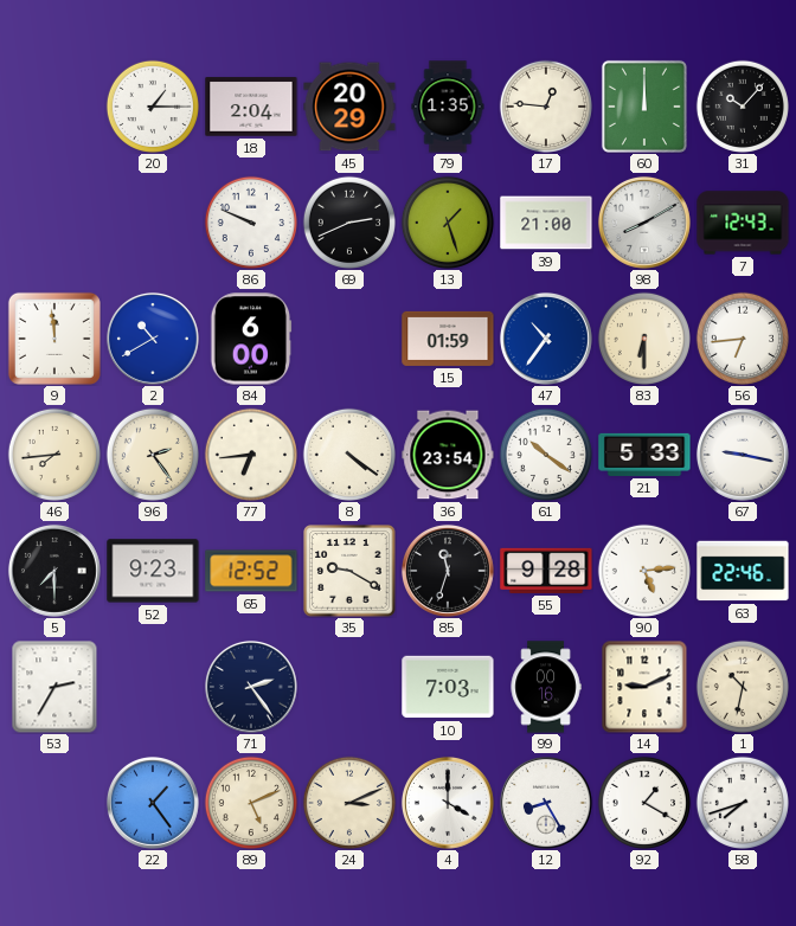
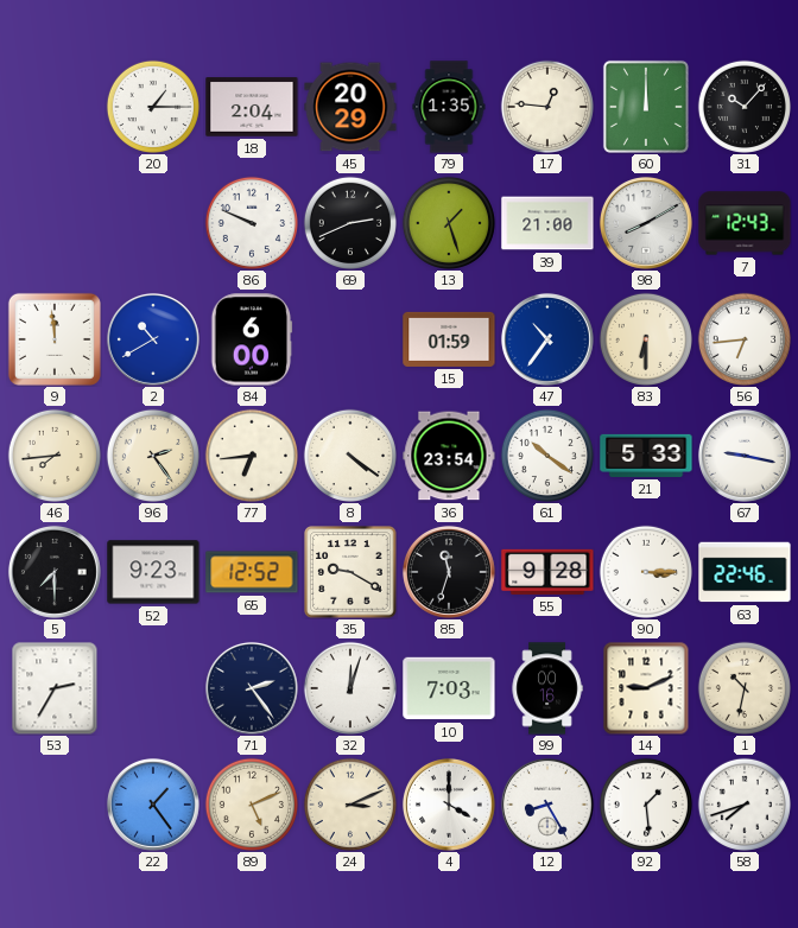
90: 5:14 -> 3:15 (646, 572)
32: none -> 12:03 (350, 688)
92: 1:20 -> 1:29 (646, 805)
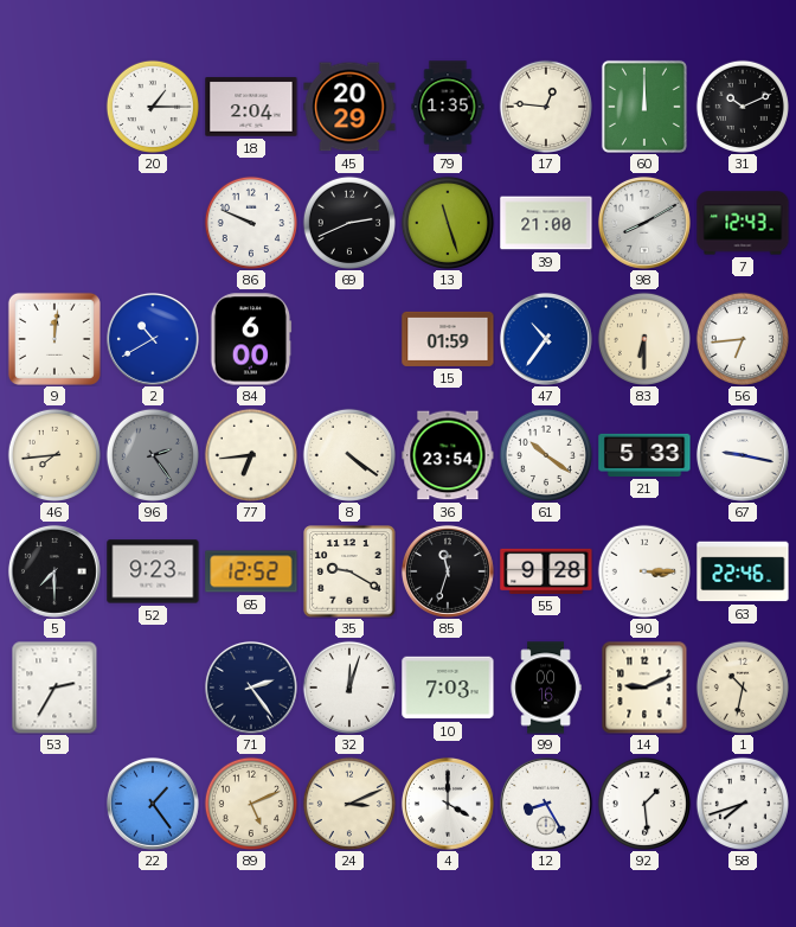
31: 10:07 -> 10:11 (743, 107)
13: 1:27 -> 11:27 (448, 223)
9: 11:59 -> 12:01 (54, 339)
96 dial: cream -> grey (153, 455)
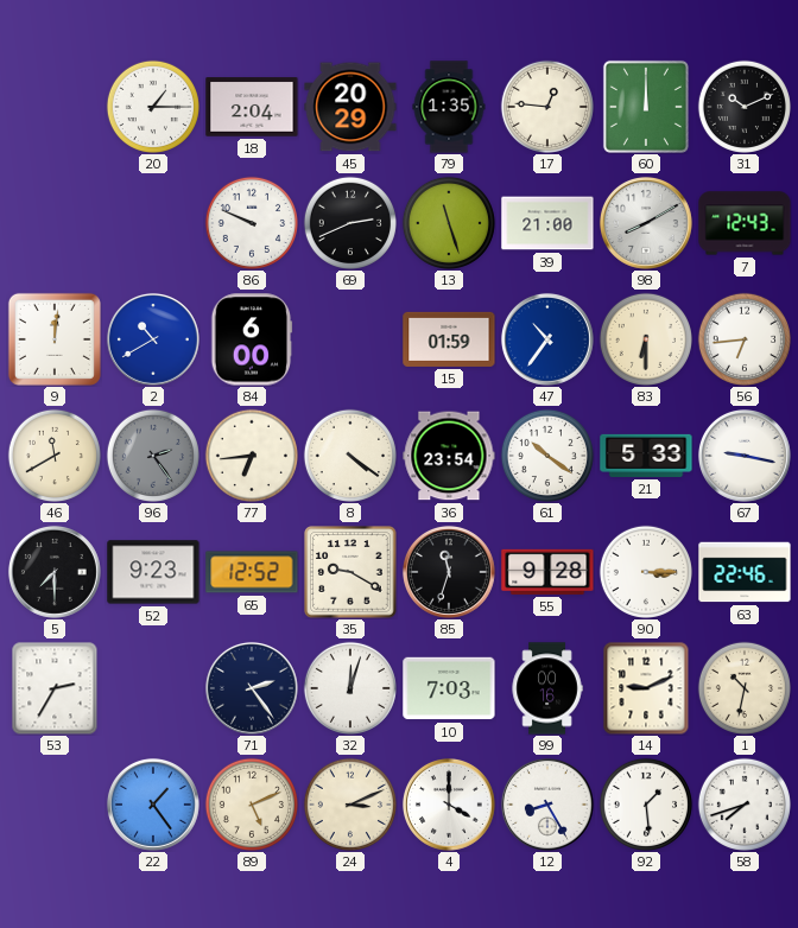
46: 7:44 -> 11:40 (55, 456)
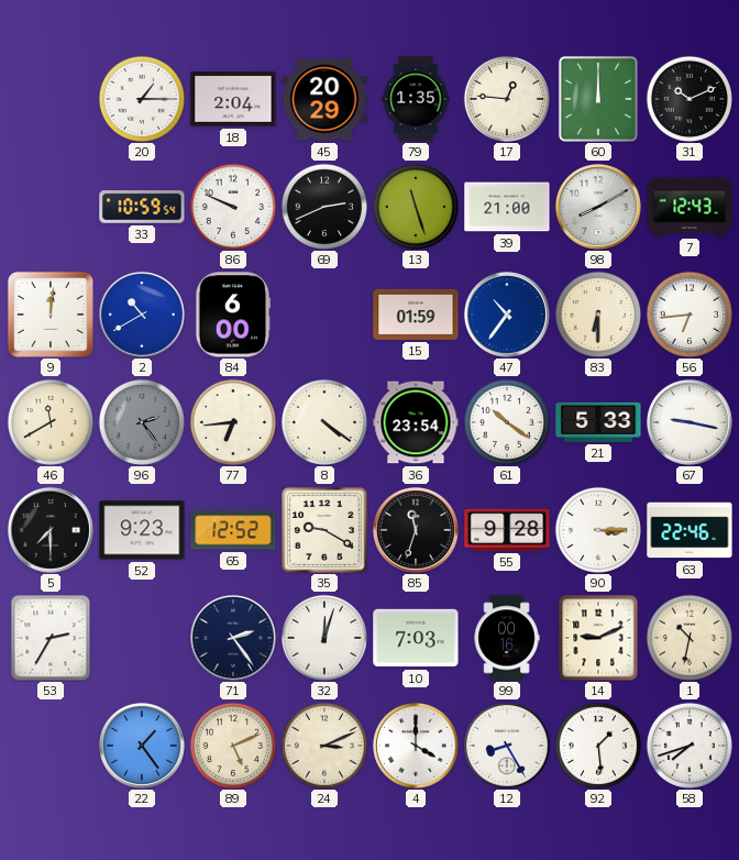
33: none -> 10:59 (142, 207)
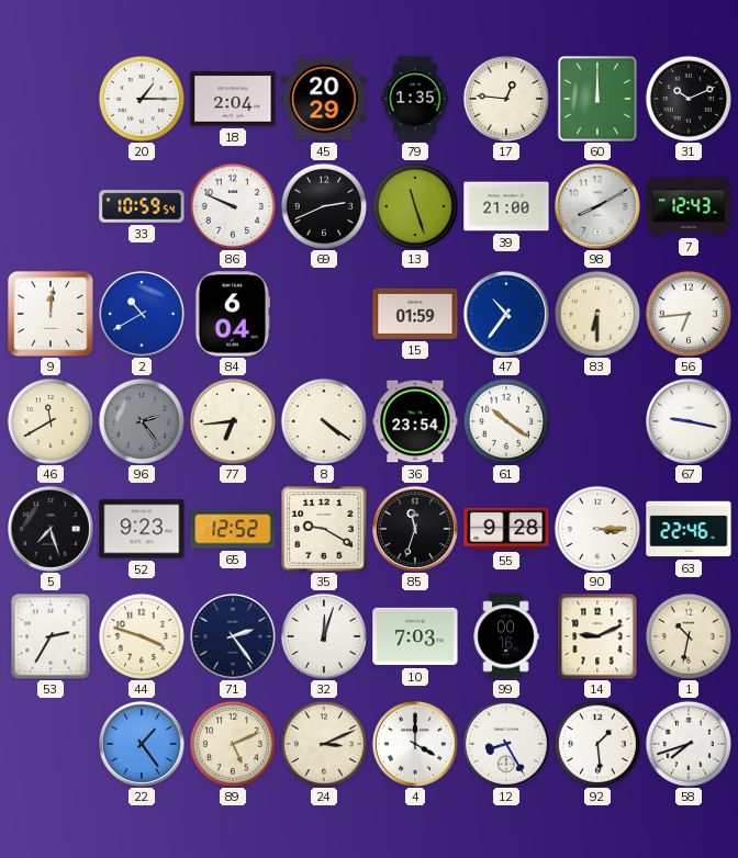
84: 6:00 -> 6:04 (233, 314)
21: 5:33 -> none (598, 422)
5: 7:30 -> 7:27 (51, 529)
44: none -> 3:48 (142, 636)
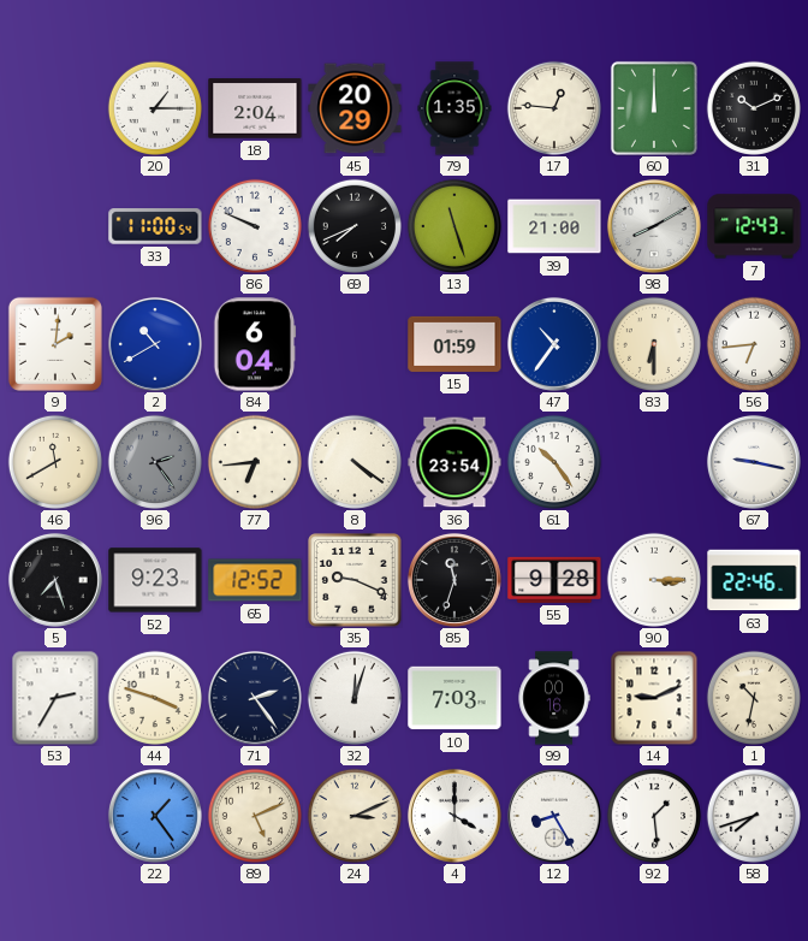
33: 10:59 -> 11:00 (155, 226)
69: 2:41 -> 7:41 (355, 226)
9: 12:01 -> 2:01 (55, 344)
61: 10:21 -> 10:24 (554, 462)
35: 9:20 -> 9:19 (355, 580)
